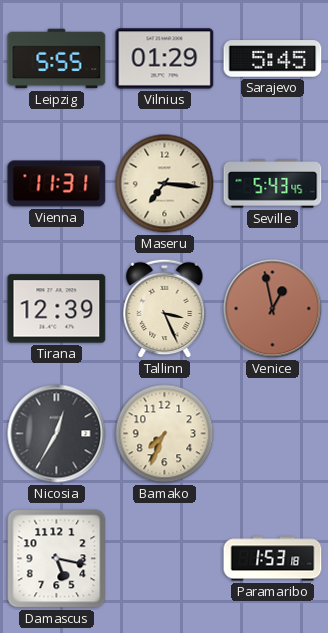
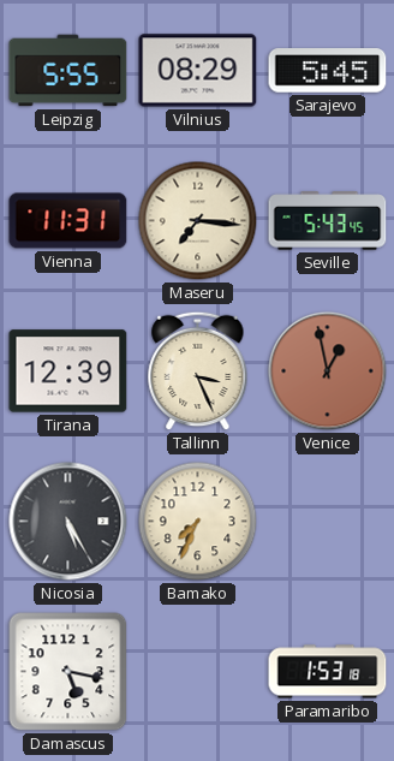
Vilnius: 01:29 -> 08:29 (198, 71)
Nicosia: 12:35 -> 5:25 (68, 522)
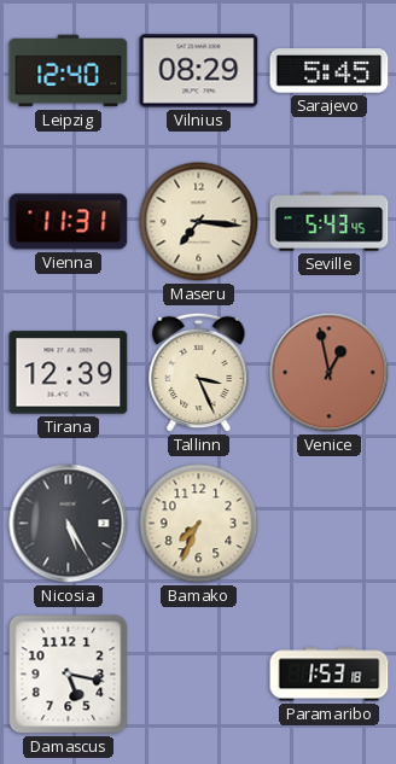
Leipzig: 5:55 -> 12:40 (69, 71)
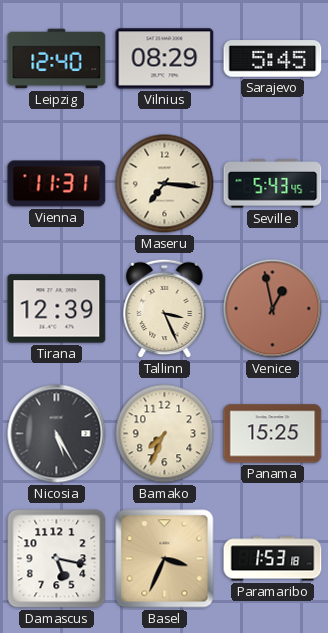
Panama: none -> 15:25 (273, 434)
Basel: none -> 3:34 (165, 559)
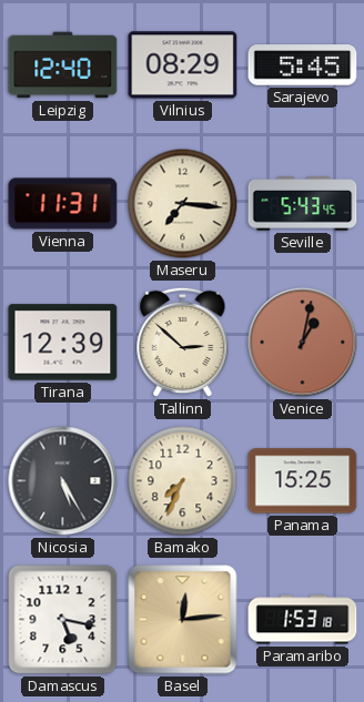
Tallinn: 3:26 -> 2:52 (183, 343)
Venice: 12:58 -> 1:02 (303, 343)
Basel: 3:34 -> 12:14 (183, 620)
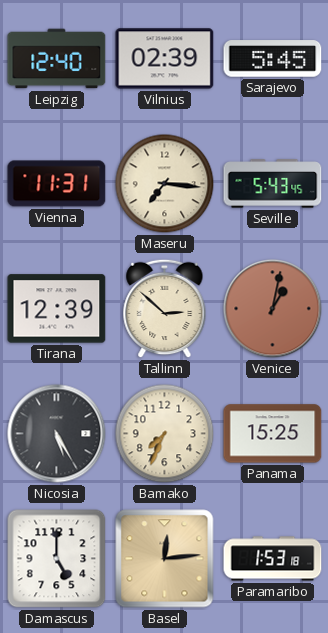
Vilnius: 08:29 -> 02:39 (165, 59)
Damascus: 5:17 -> 5:00 (57, 559)
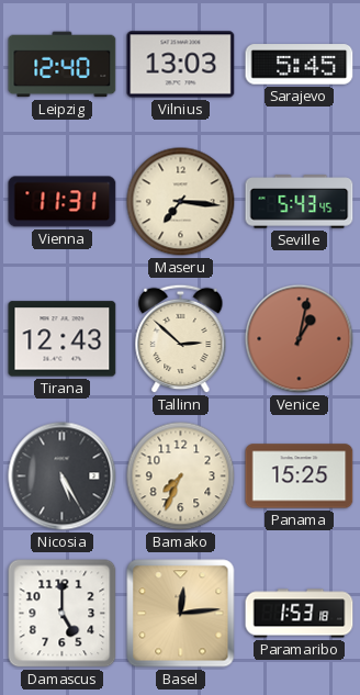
Vilnius: 02:39 -> 13:03 (181, 65)
Tirana: 12:39 -> 12:43 (63, 339)
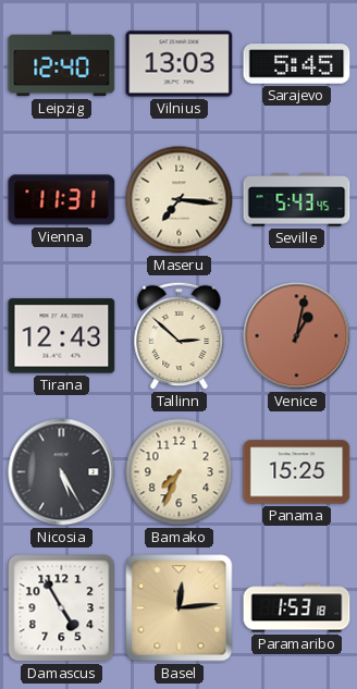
Damascus: 5:00 -> 4:55 (62, 608)
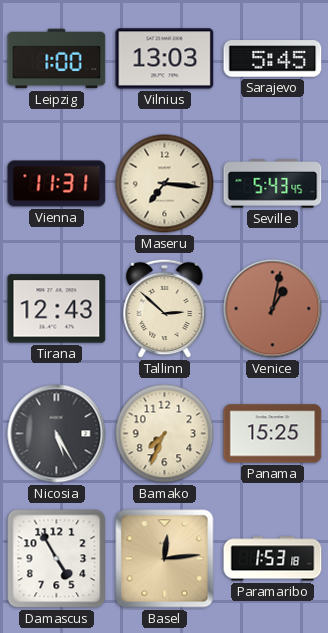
Leipzig: 12:40 -> 1:00 (57, 59)
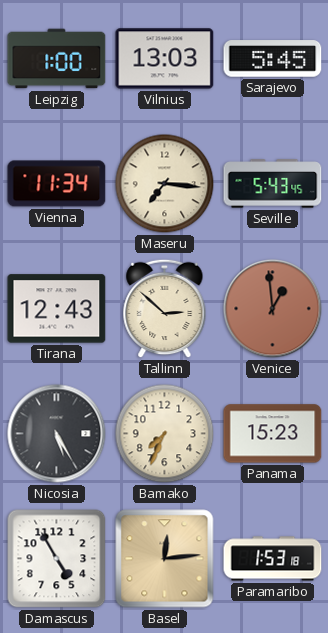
Vienna: 11:31 -> 11:34 (57, 184)
Venice: 1:02 -> 12:59 (273, 309)
Panama: 15:25 -> 15:23 (273, 434)
